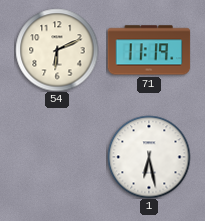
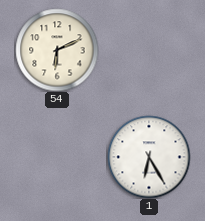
71: 11:19 -> none (149, 50)
1: 6:28 -> 6:25 (149, 157)
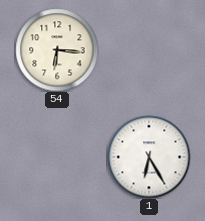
54: 6:11 -> 6:16 (57, 50)
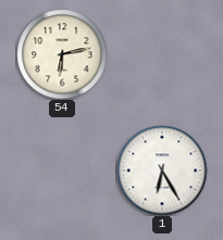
54: 6:16 -> 6:13 (62, 54)
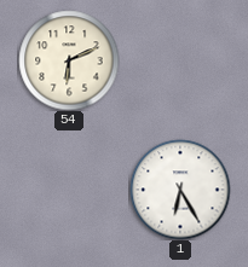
54: 6:13 -> 6:11 (69, 60)
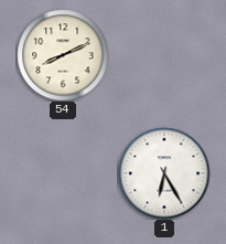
54: 6:11 -> 8:11 (63, 55)
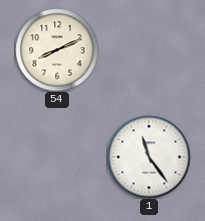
1: 6:25 -> 11:24 (149, 157)
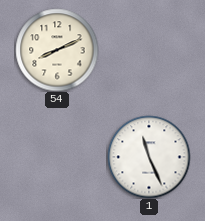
1: 11:24 -> 11:26 (149, 157)
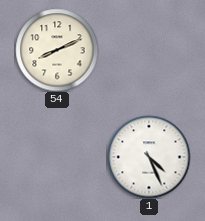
1: 11:26 -> 4:26 (149, 157)
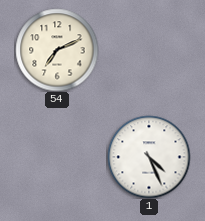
54: 8:11 -> 7:11 (57, 50)
